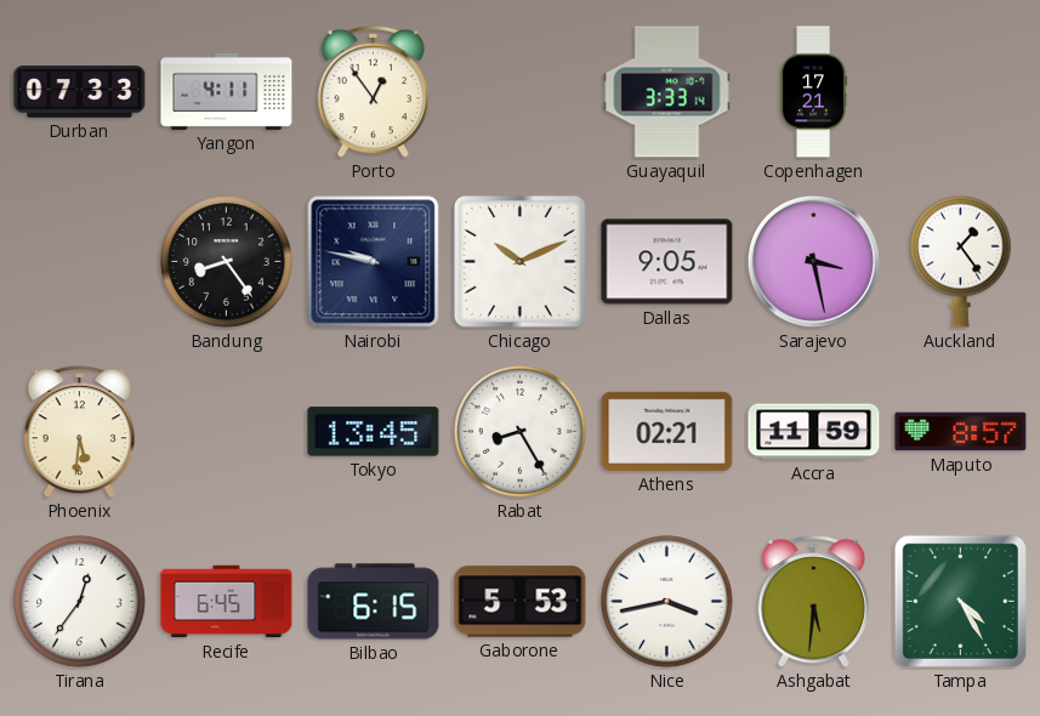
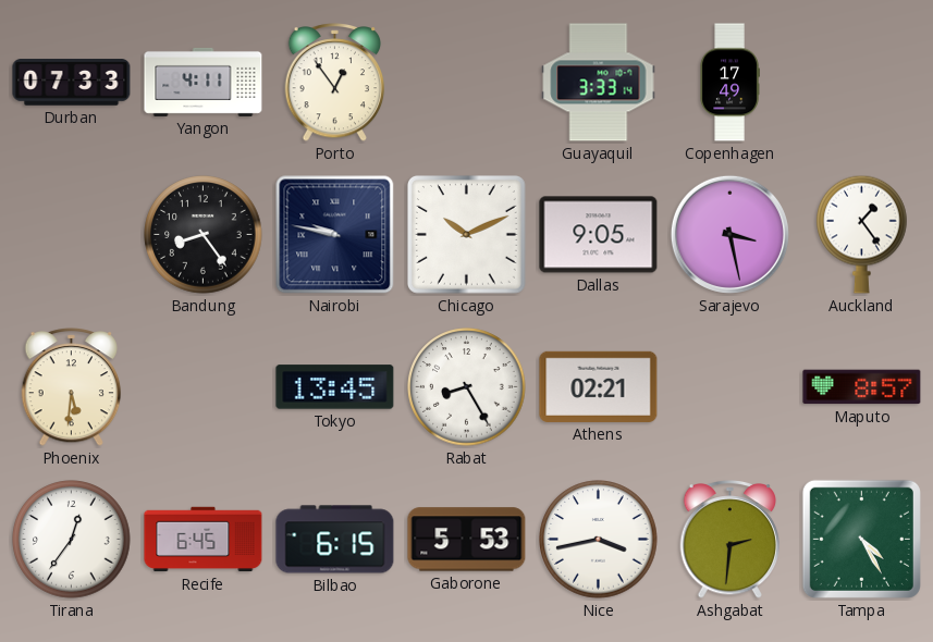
Copenhagen: 17:21 -> 17:49 (729, 83)
Accra: 11:59 -> none (814, 432)
Ashgabat: 5:31 -> 2:31 (731, 540)
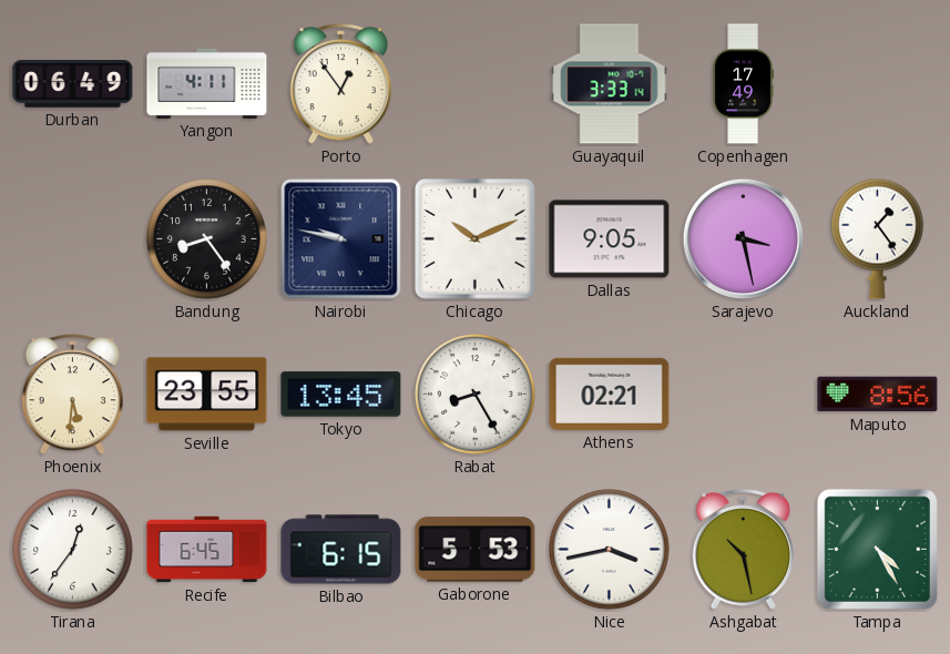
Durban: 07:33 -> 06:49 (73, 84)
Seville: none -> 23:55 (207, 395)
Maputo: 8:57 -> 8:56 (878, 395)
Ashgabat: 2:31 -> 10:28 (744, 550)
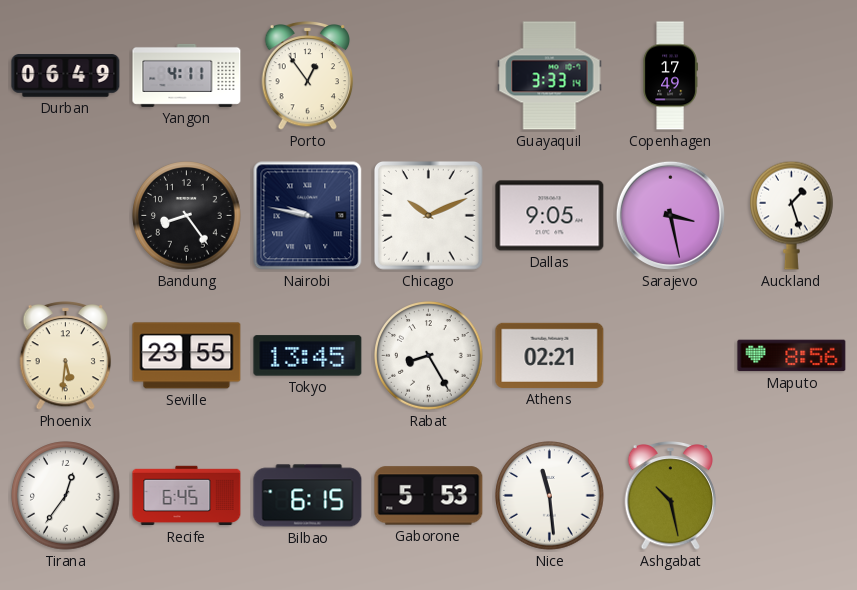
Auckland: 1:24 -> 1:27 (792, 215)
Nice: 3:43 -> 11:29 (550, 496)
Tampa: 4:25 -> none (877, 549)
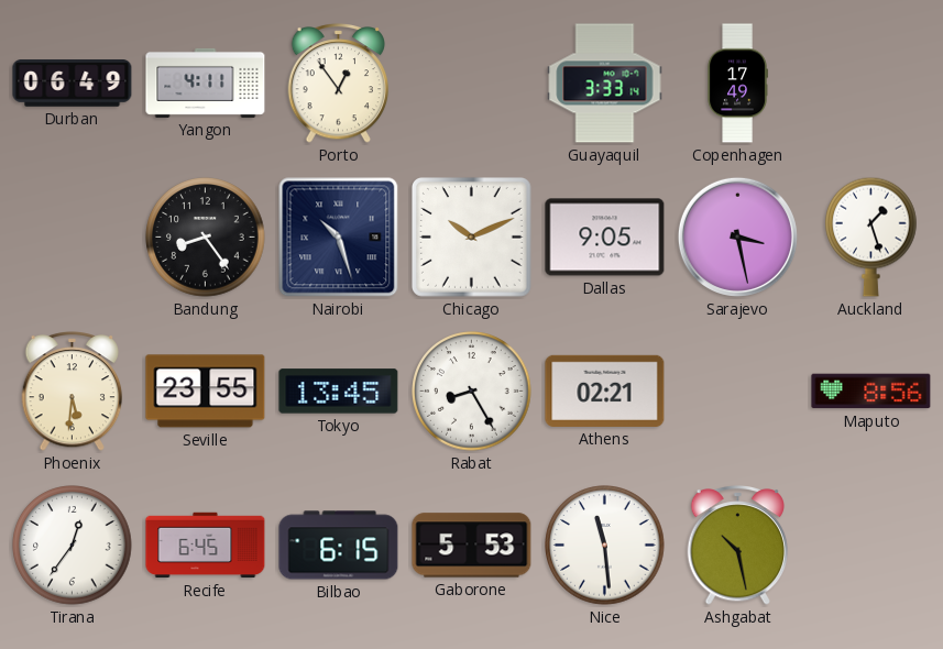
Nairobi: 9:47 -> 10:27 (339, 238)
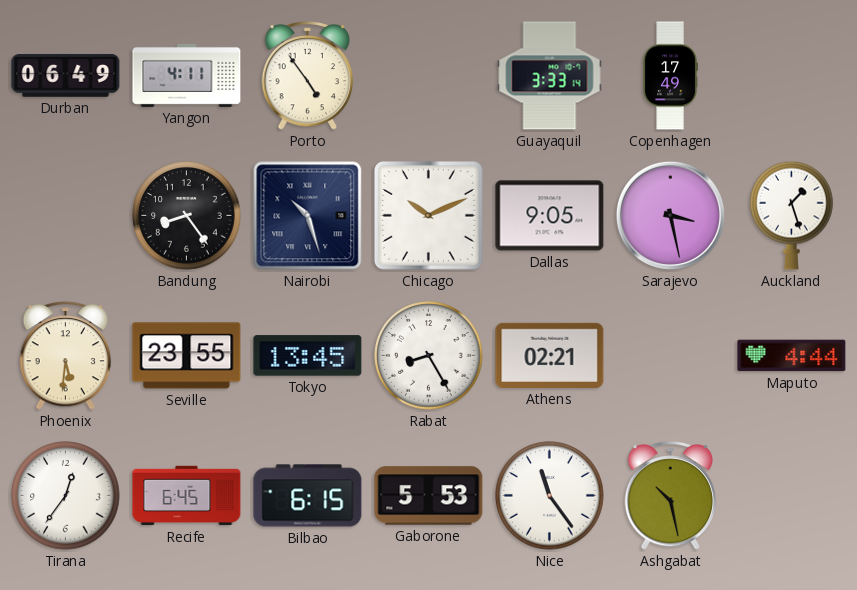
Porto: 12:54 -> 4:54 (308, 76)
Maputo: 8:56 -> 4:44 (792, 356)
Nice: 11:29 -> 11:24 (550, 496)
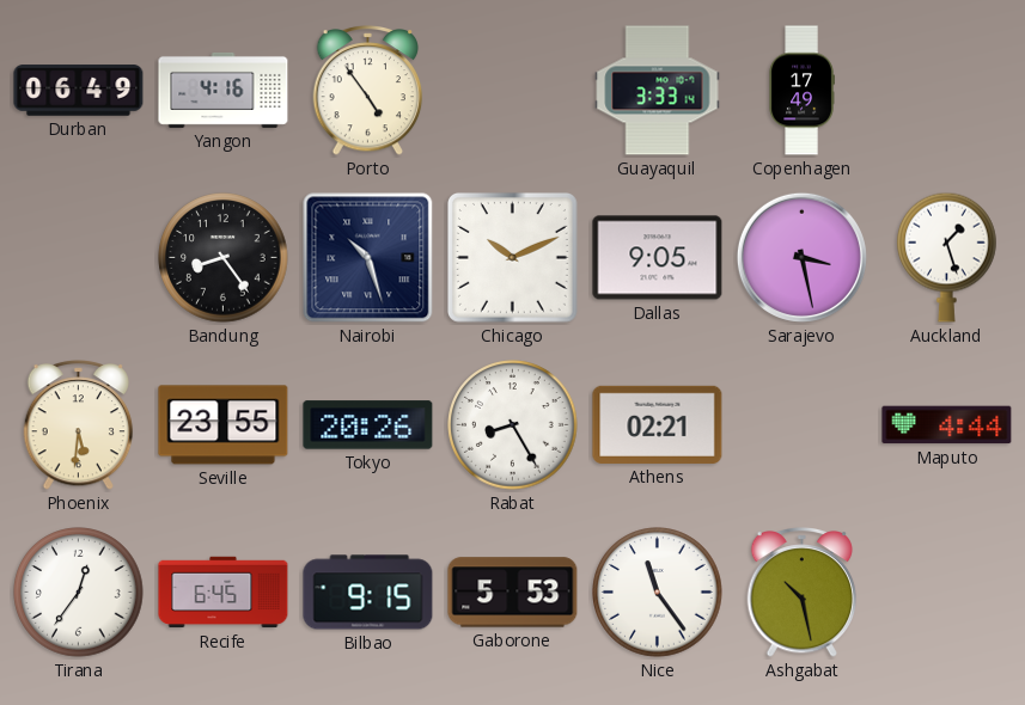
Yangon: 4:11 -> 4:16 (224, 90)
Tokyo: 13:45 -> 20:26 (368, 425)
Bilbao: 6:15 -> 9:15 (368, 593)
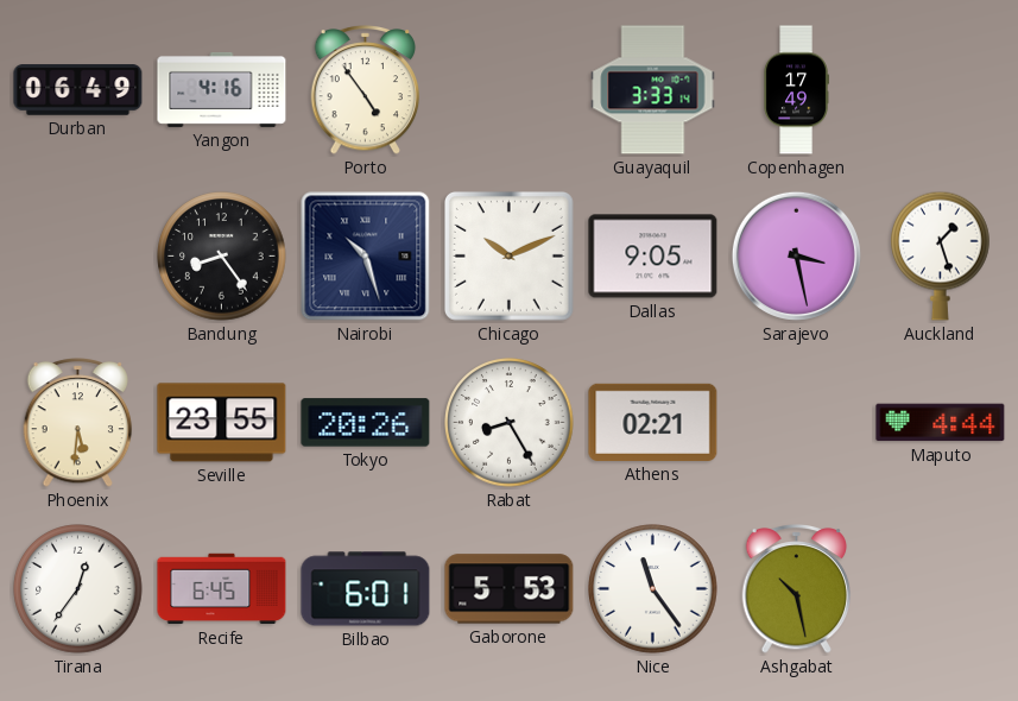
Bilbao: 9:15 -> 6:01 (366, 589)
